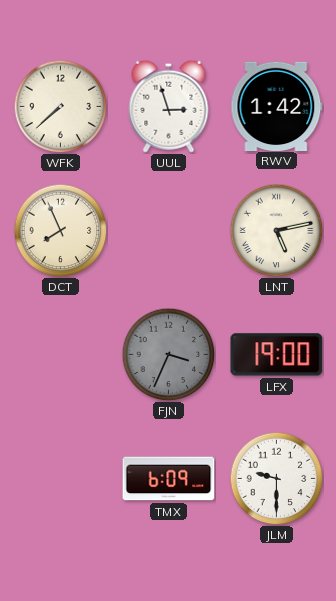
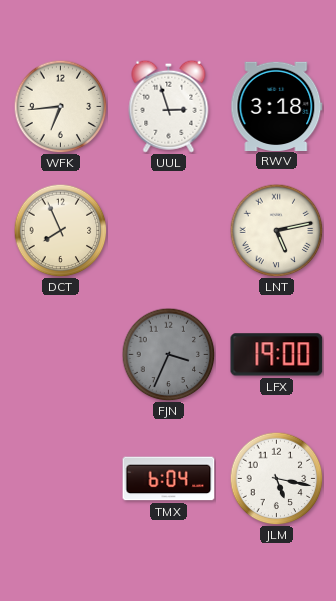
WFK: 7:38 -> 6:44 (60, 106)
RWV: 1:42 -> 3:18 (277, 106)
TMX: 6:09 -> 6:04 (169, 479)
JLM: 9:30 -> 5:17 (276, 478)
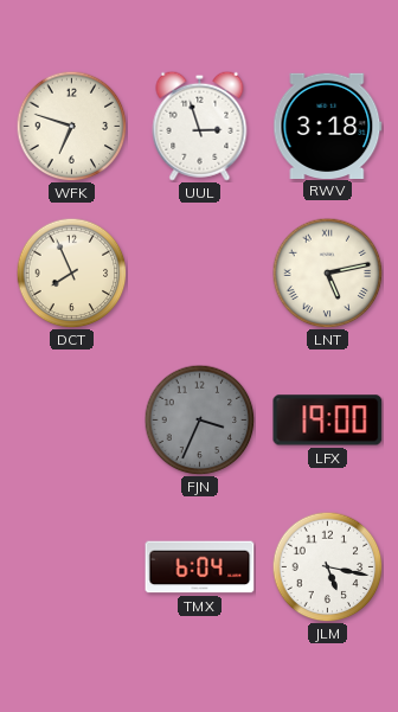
WFK: 6:44 -> 6:48 (71, 126)
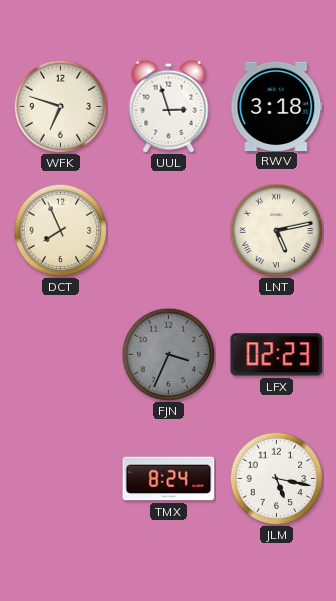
LFX: 19:00 -> 02:23 (277, 355)
TMX: 6:04 -> 8:24 (169, 479)
